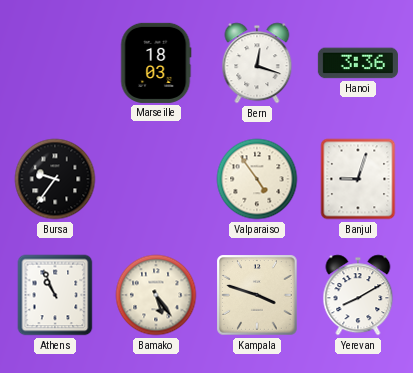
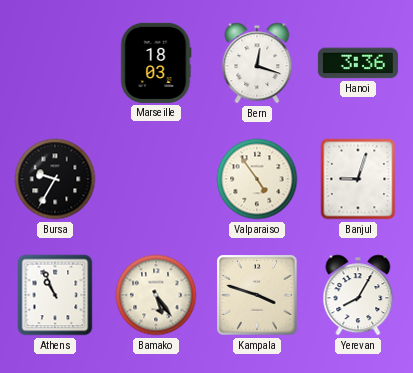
Bursa: 9:36 -> 9:35 (55, 179)
Yerevan: 8:10 -> 8:05 (358, 295)
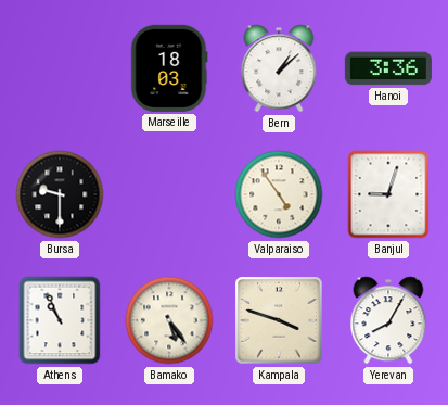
Bern: 12:18 -> 1:08 (279, 68)
Bursa: 9:35 -> 9:30 (60, 194)
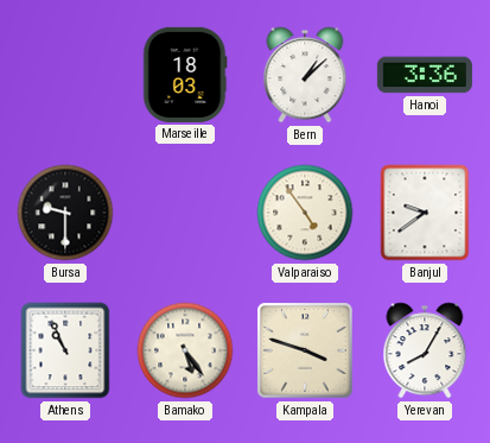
Banjul: 9:03 -> 9:39 (425, 213)
